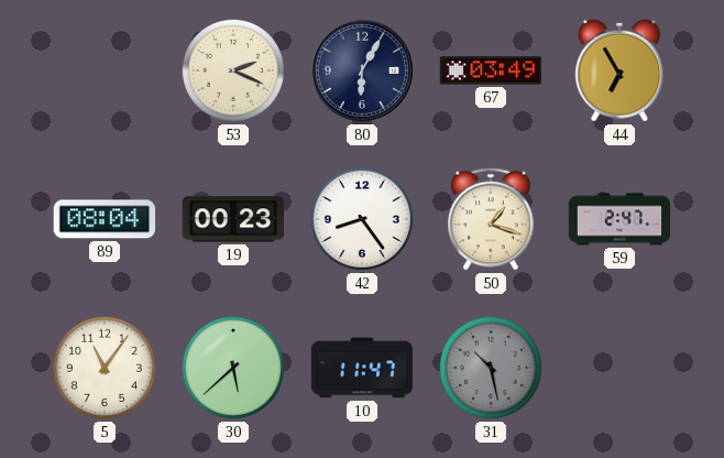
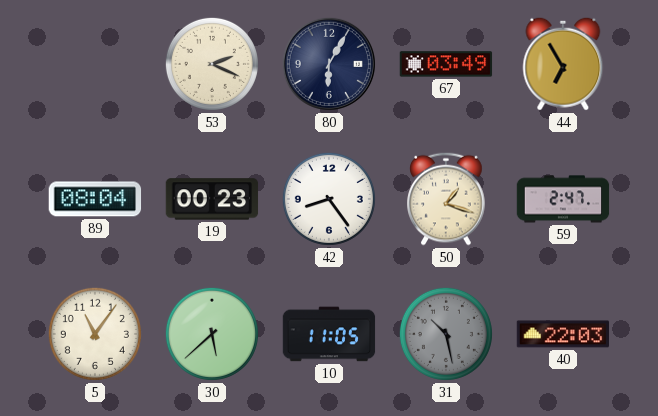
10: 11:47 -> 11:05 (329, 334)
40: none -> 22:03 (563, 334)
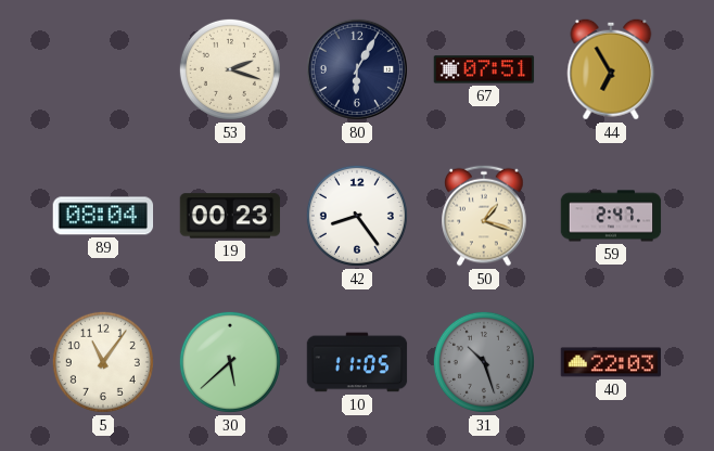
53: 2:19 -> 2:18 (230, 69)
67: 03:49 -> 07:51 (484, 69)
31: 10:28 -> 10:27 (484, 362)
